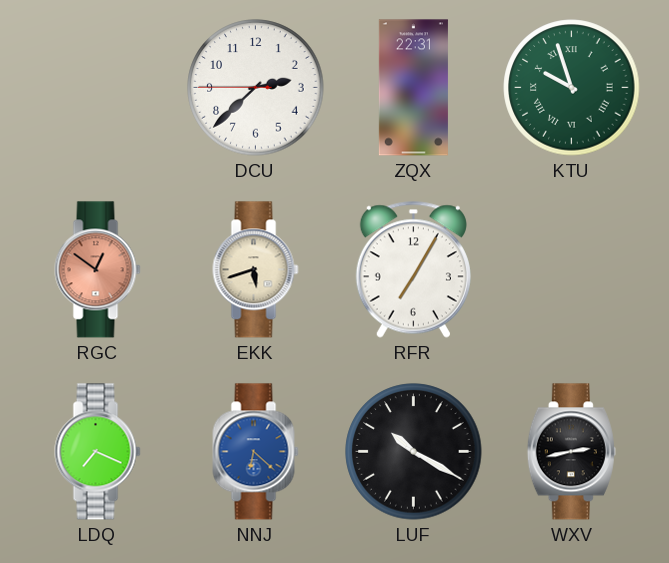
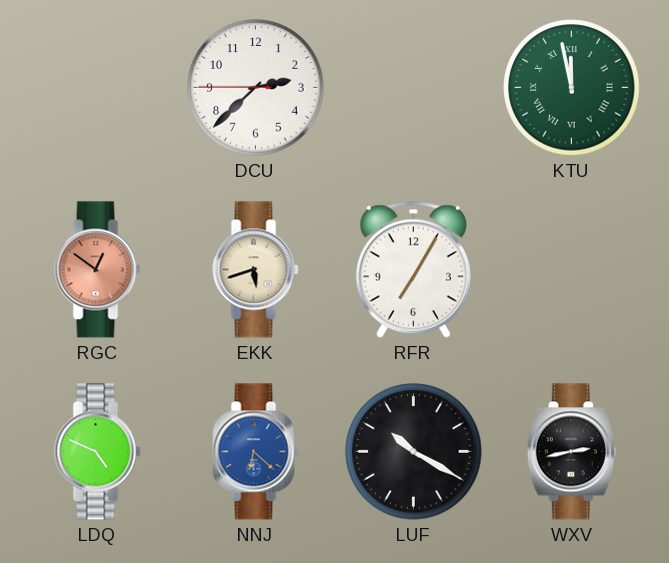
ZQX: 22:31 -> none (413, 88)
KTU: 9:57 -> 11:58 (572, 88)
LDQ: 7:19 -> 4:49 (98, 452)
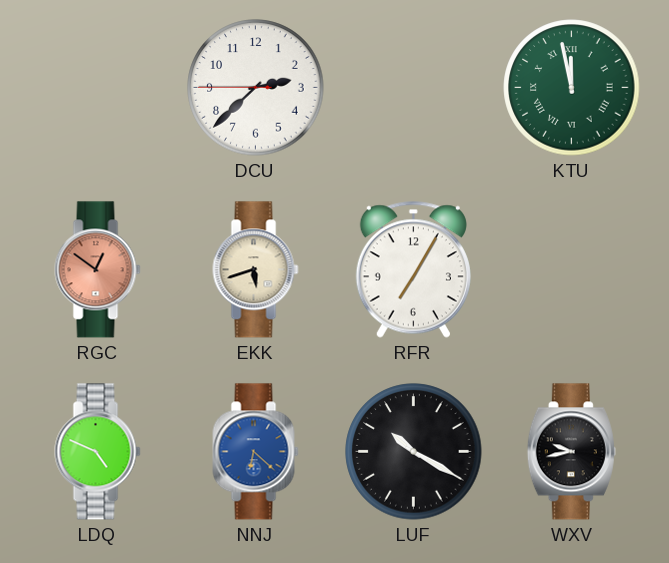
WXV: 2:43 -> 9:43 (571, 452)
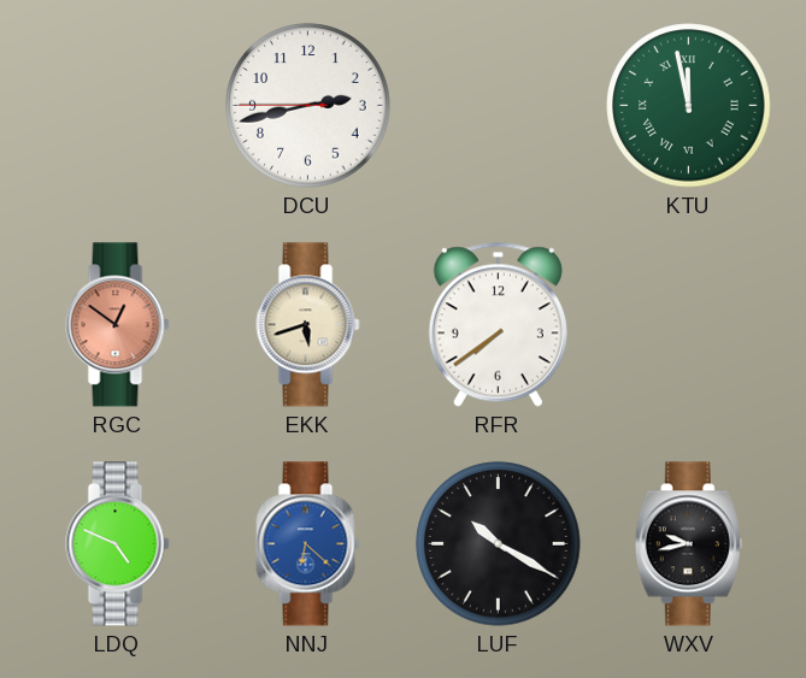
DCU: 2:37 -> 2:42 (308, 106)
RFR: 7:05 -> 7:39 (498, 324)
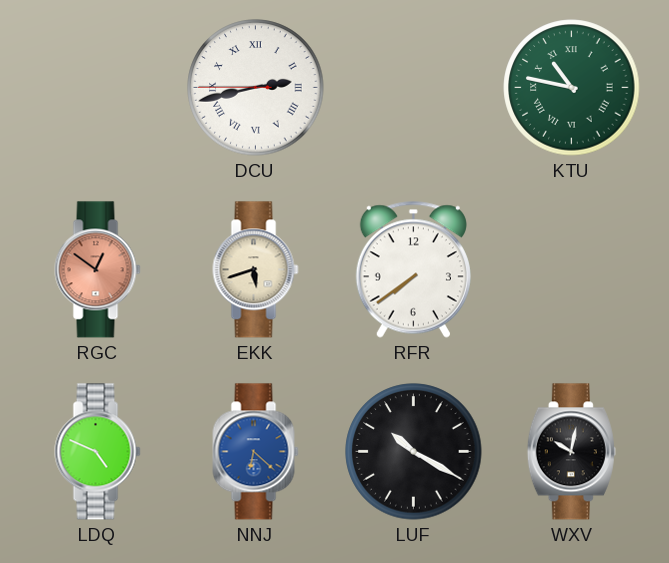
DCU numerals: Arabic -> Roman (256, 88)
KTU: 11:58 -> 10:47 (572, 88)
WXV: 9:43 -> 10:02 (571, 452)
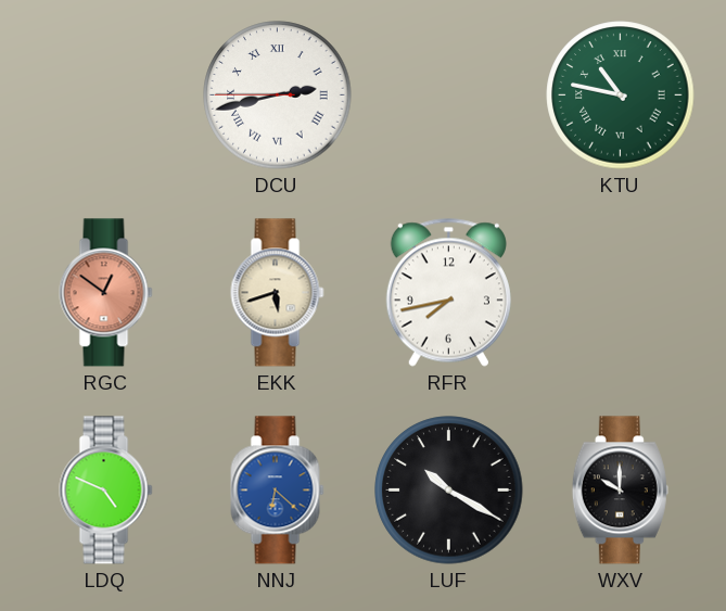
RFR: 7:39 -> 7:43 (448, 292)
WXV: 10:02 -> 10:00 (620, 491)
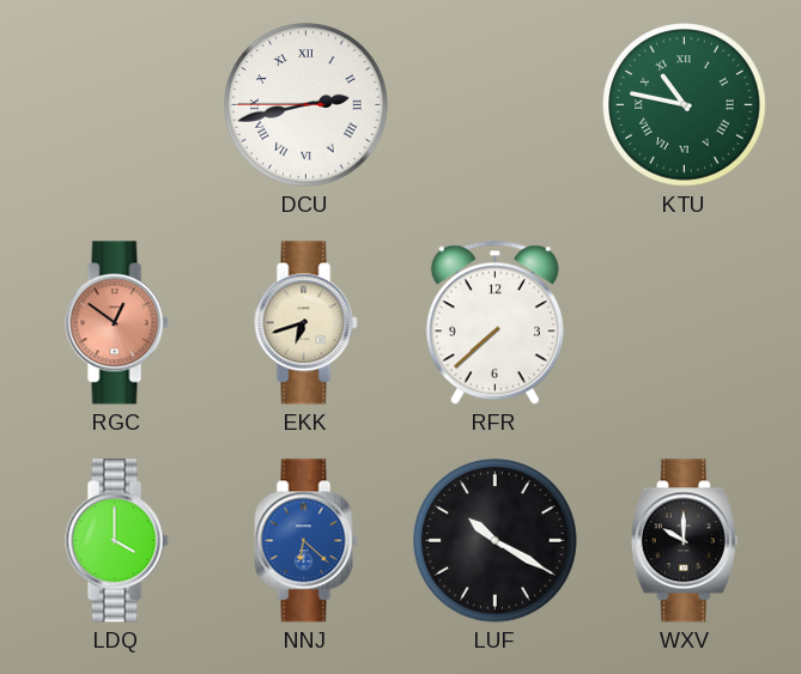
EKK: 5:42 -> 6:42 (307, 323)
RFR: 7:43 -> 7:38 (494, 322)
LDQ: 4:49 -> 4:00 (117, 541)
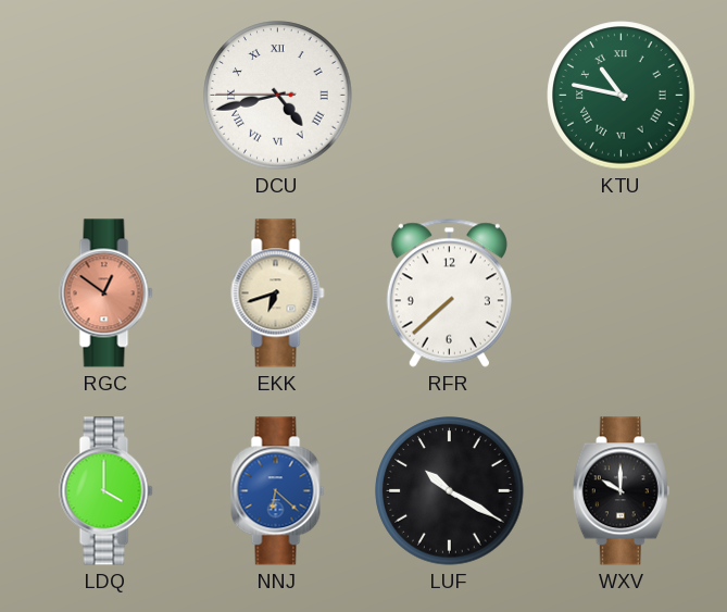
DCU: 2:42 -> 4:42 (278, 96)
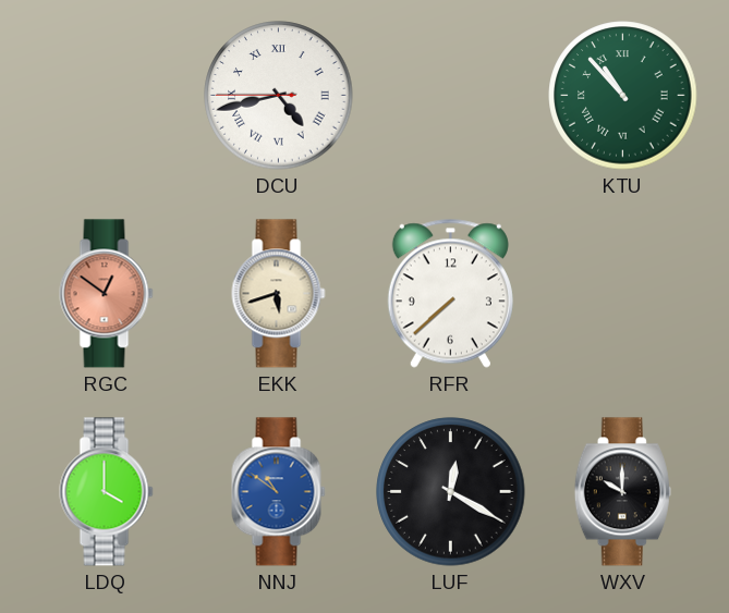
KTU: 10:47 -> 10:53 (623, 96)
EKK: 6:42 -> 5:42 (279, 294)
NNJ: 6:22 -> 10:51 (279, 492)
LUF: 10:20 -> 12:20 (451, 492)
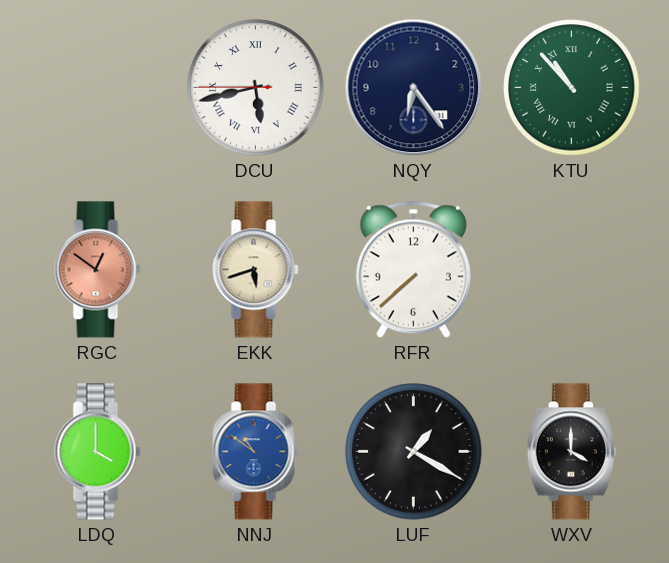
DCU: 4:42 -> 5:42 (256, 88)
NQY: none -> 6:24 (414, 88)
LUF: 12:20 -> 1:20 (414, 452)
WXV: 10:00 -> 4:00 (571, 452)
